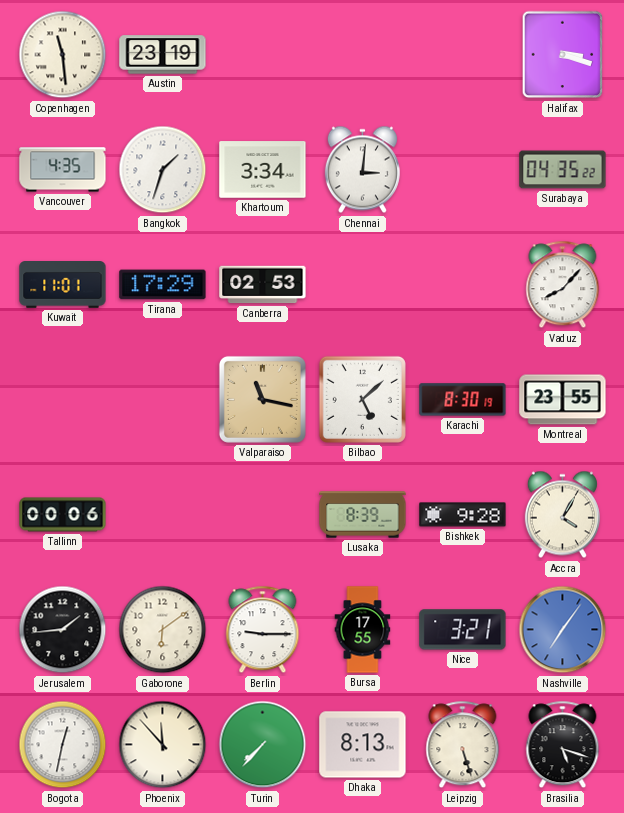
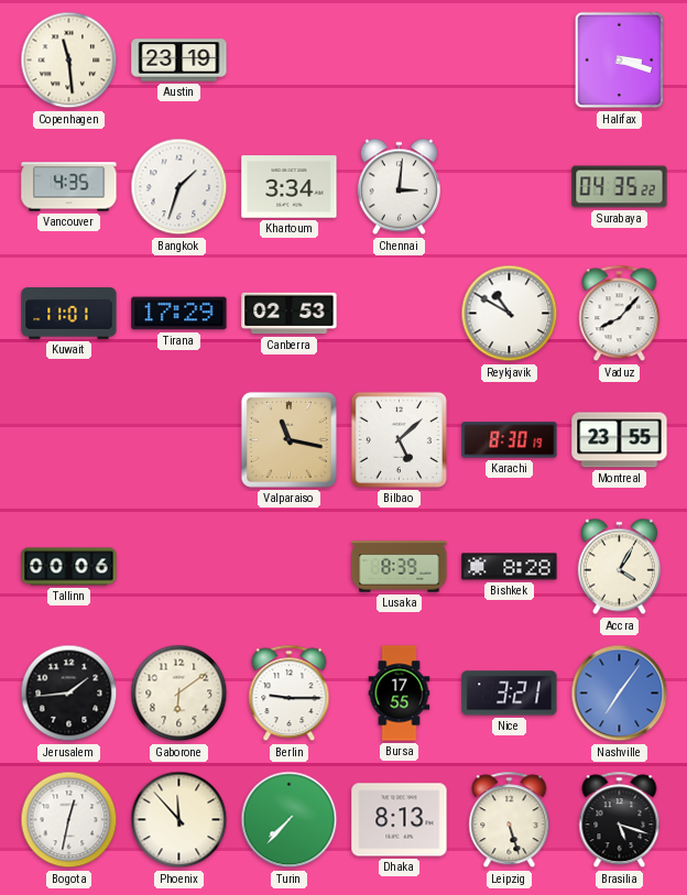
Reykjavik: none -> 10:50 (510, 314)
Bishkek: 9:28 -> 8:28 (510, 567)
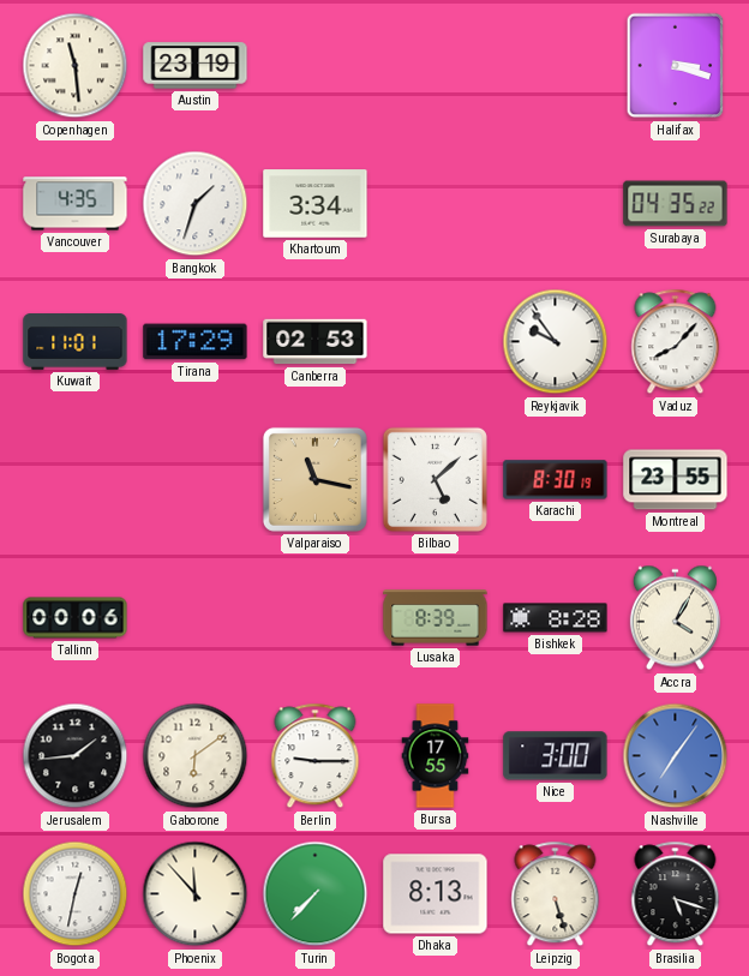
Chennai: 3:01 -> none (399, 187)
Reykjavik: 10:50 -> 9:54 (556, 342)
Nice: 3:21 -> 3:00 (556, 756)
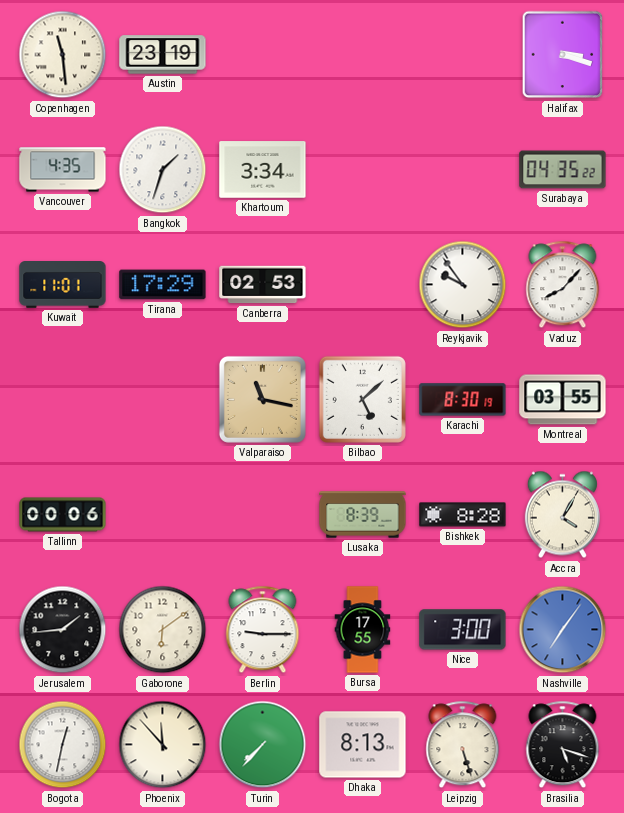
Montreal: 23:55 -> 03:55 (563, 400)
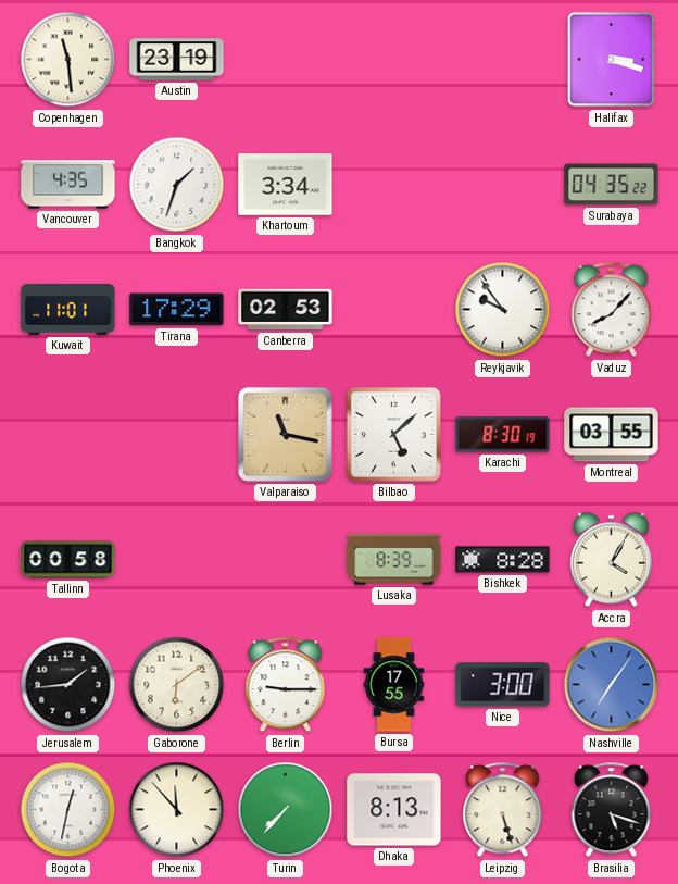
Tallinn: 00:06 -> 00:58 (68, 560)
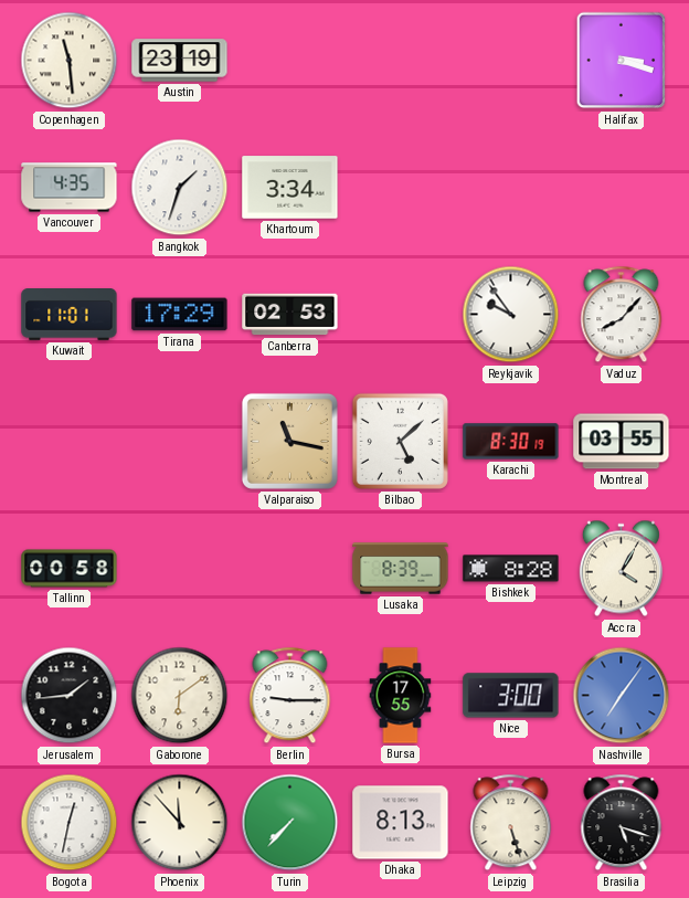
Surabaya: 04:35 -> none (612, 185)
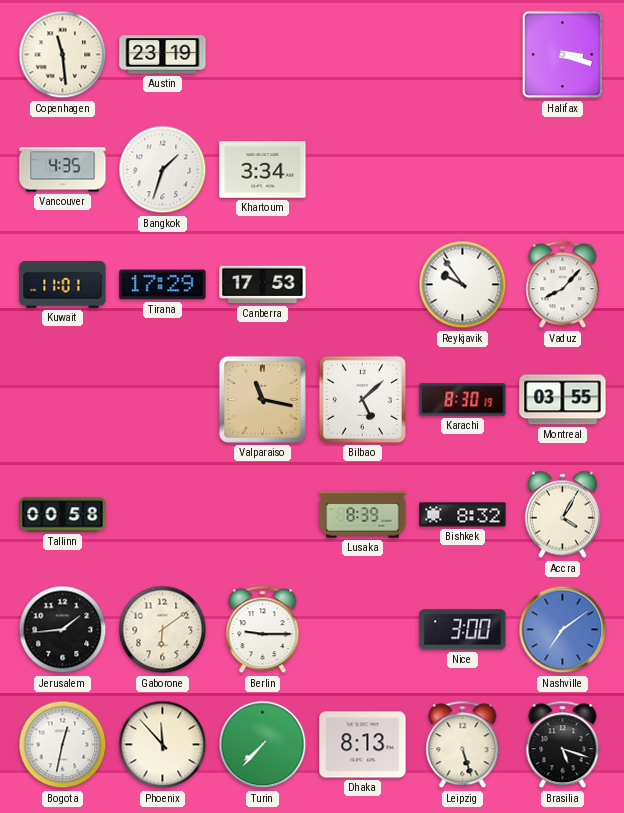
Canberra: 02:53 -> 17:53 (263, 285)
Bishkek: 8:28 -> 8:32 (463, 515)
Bursa: 17:55 -> none (401, 696)
Nashville: 7:06 -> 7:09 (563, 630)
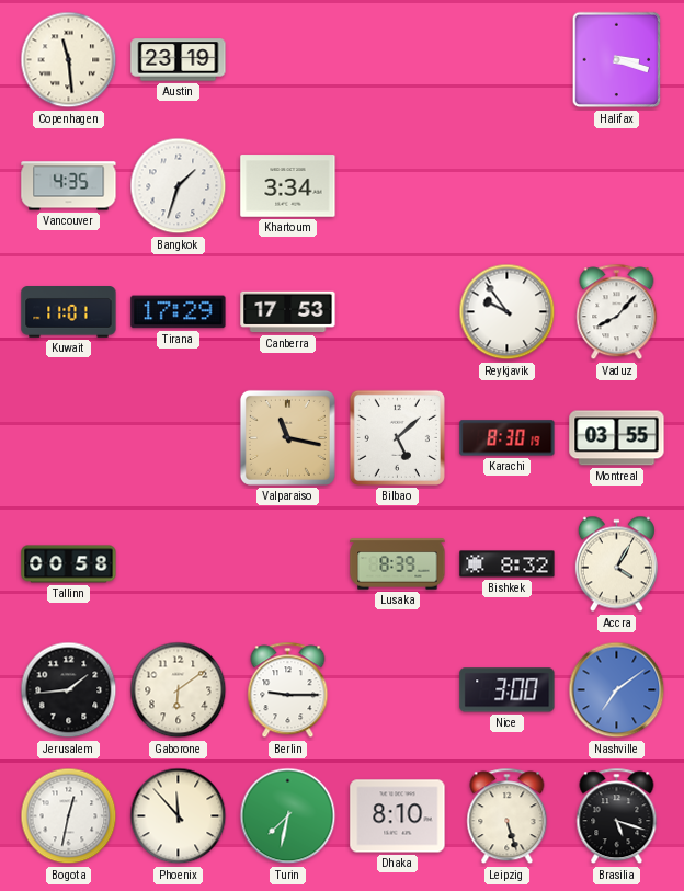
Turin: 7:37 -> 7:32 (288, 816)
Dhaka: 8:13 -> 8:10 (398, 816)
